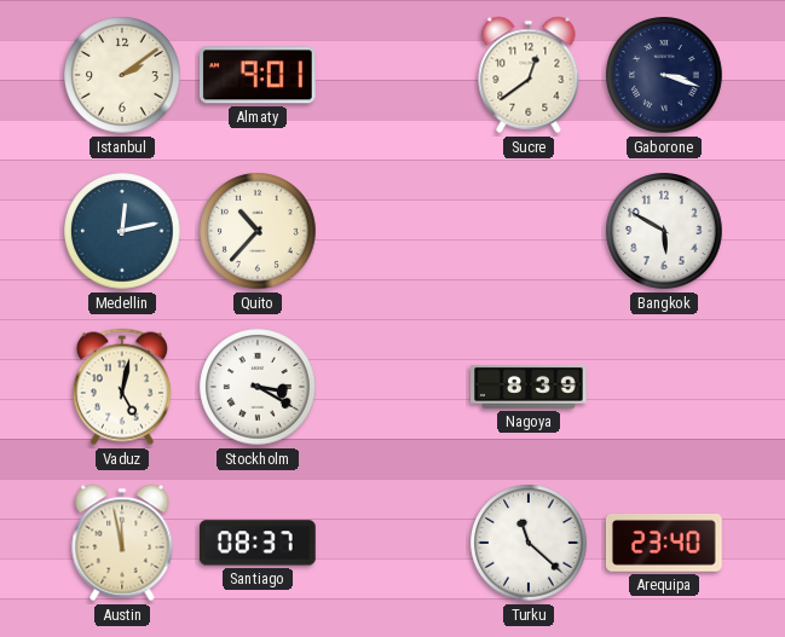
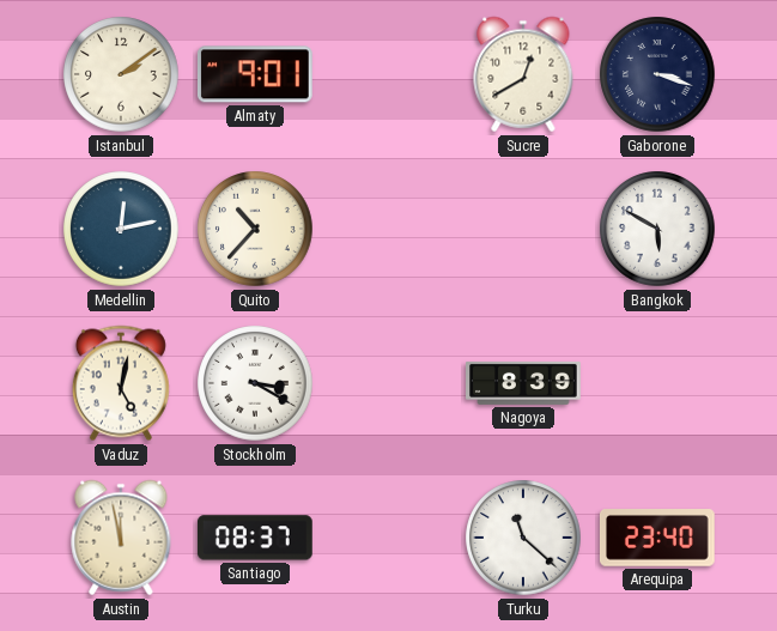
Sucre: 12:39 -> 12:40 (523, 74)
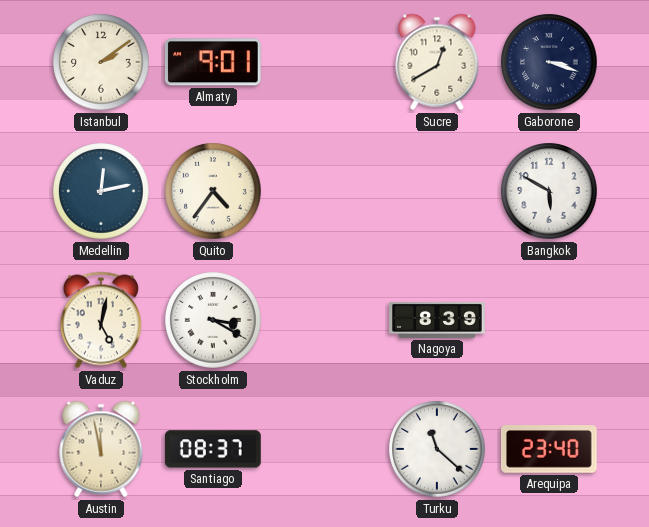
Quito: 10:37 -> 4:36 (213, 191)
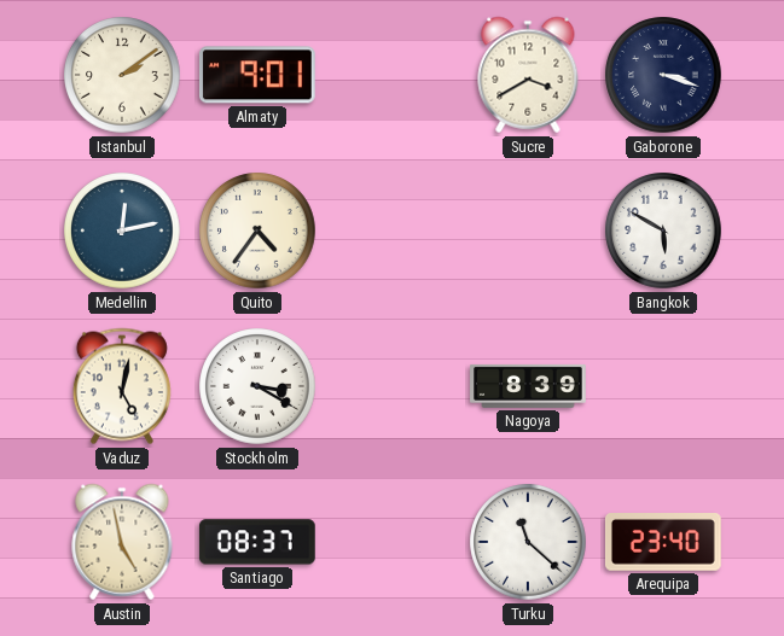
Sucre: 12:40 -> 3:40 (528, 75)
Austin: 11:58 -> 4:58 (122, 542)
